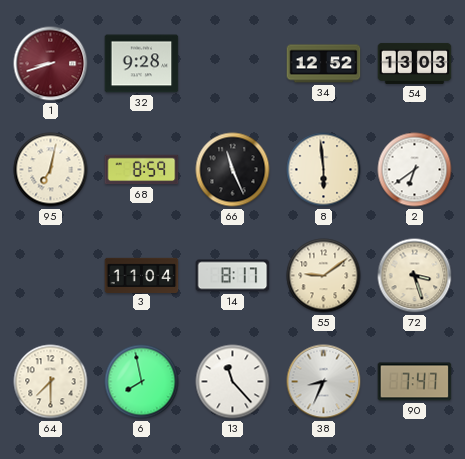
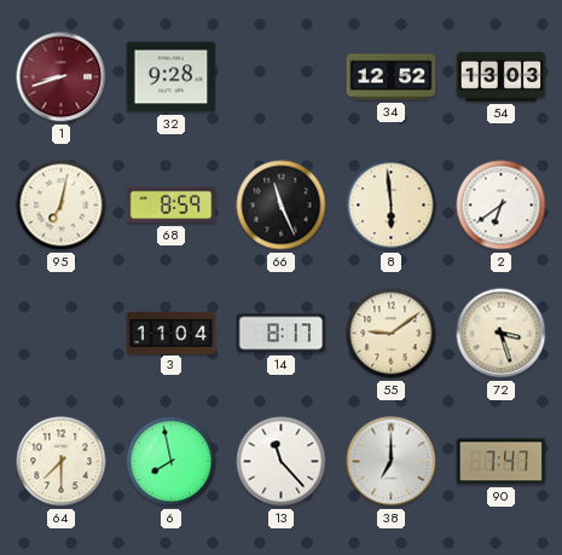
38: 8:34 -> 7:00 (392, 462)
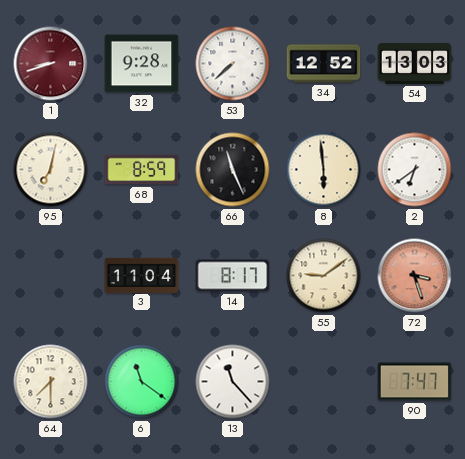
53: none -> 7:38 (233, 64)
72 dial: cream -> salmon (415, 276)
6: 7:58 -> 11:21 (142, 382)
38: 7:00 -> none (392, 462)
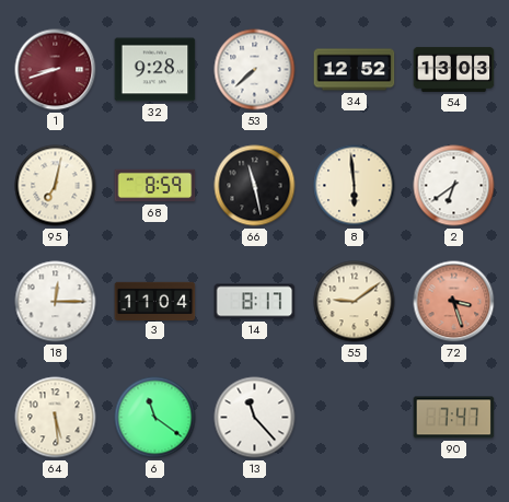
66: 11:26 -> 11:28 (255, 186)
18: none -> 12:15 (56, 302)
64: 7:30 -> 5:29 (56, 418)
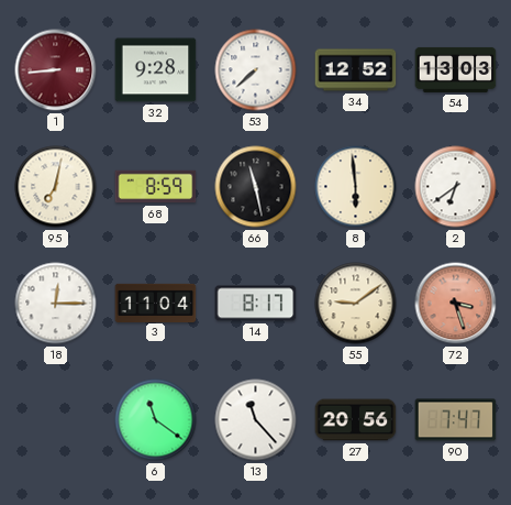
1: 8:42 -> 8:44 (56, 70)
64: 5:29 -> none (56, 418)
27: none -> 20:56 (356, 420)
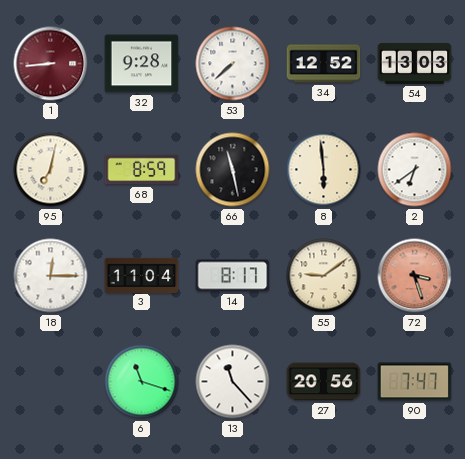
6: 11:21 -> 11:18 (142, 382)
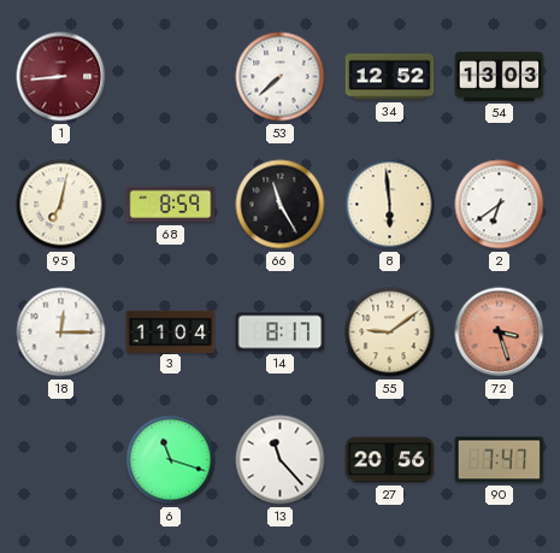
32: 9:28 -> none (142, 64)
66: 11:28 -> 11:25 (281, 205)
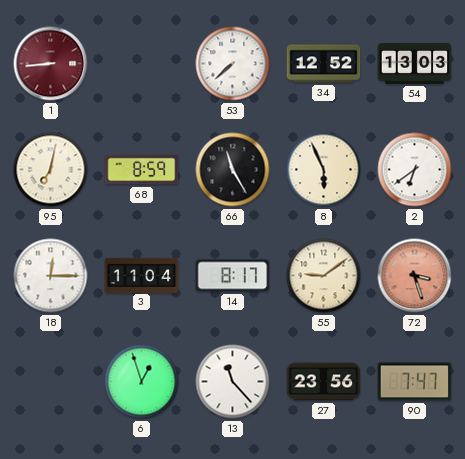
8: 5:59 -> 5:56 (324, 170)
6: 11:18 -> 12:57 (142, 382)
27: 20:56 -> 23:56 (324, 382)
